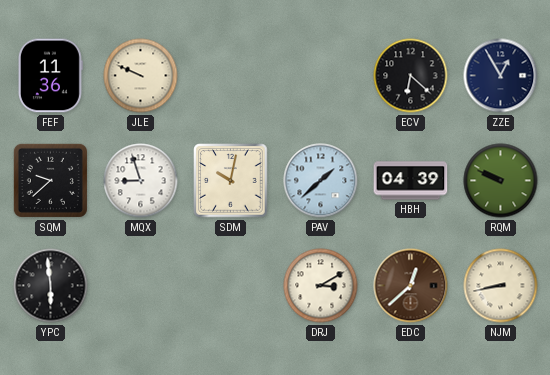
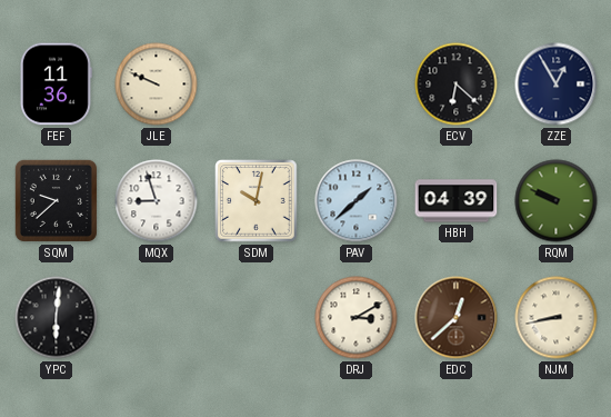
YPC: 5:59 -> 6:01 (57, 318)
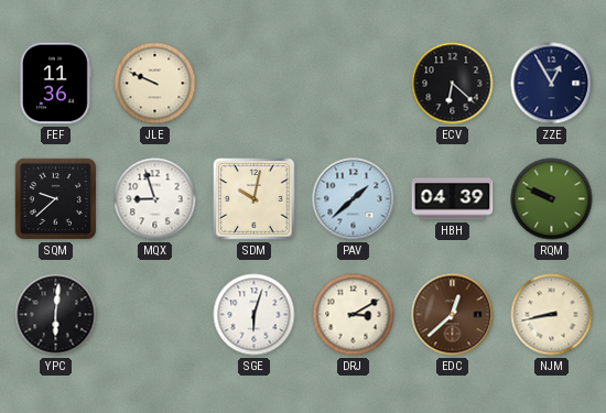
SGE: none -> 6:03 (255, 315)
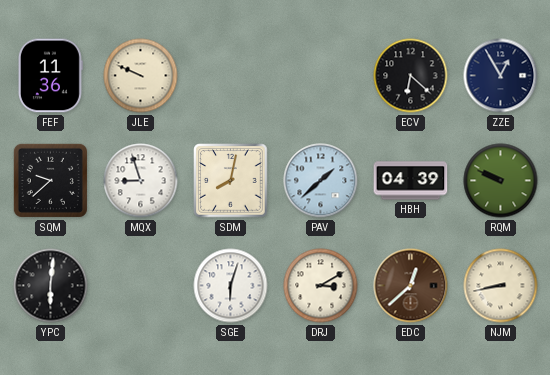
SDM: 10:02 -> 8:02 (231, 181)
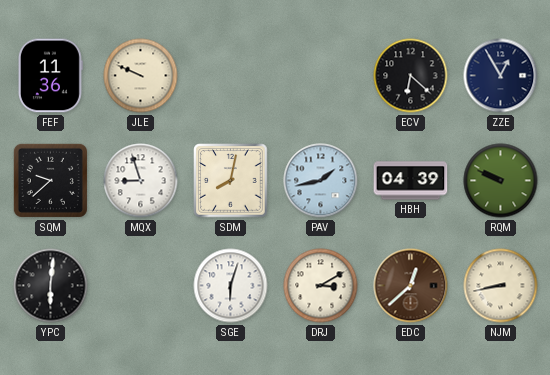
PAV: 1:38 -> 1:43 (321, 181)
